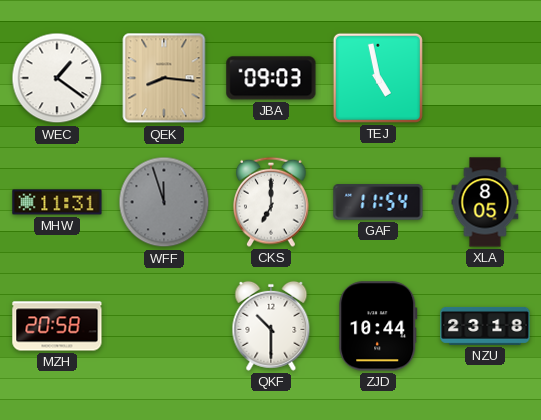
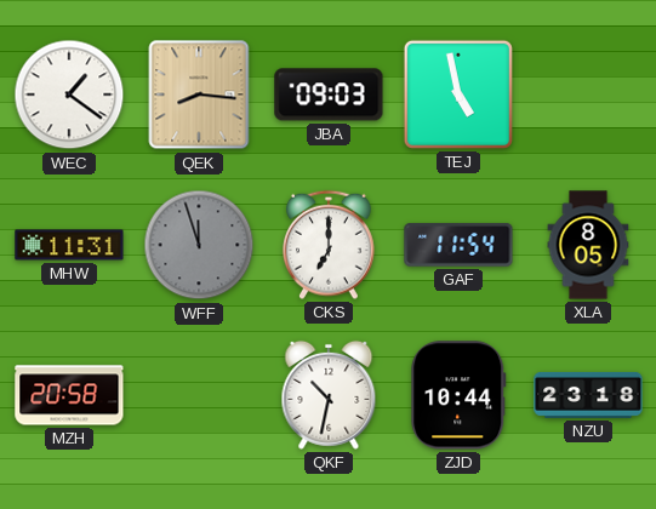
QKF: 10:30 -> 10:32 (329, 395)
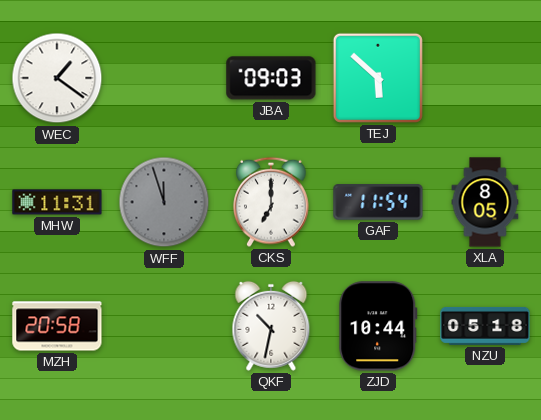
QEK: 8:16 -> none (199, 95)
TEJ: 4:58 -> 5:52 (378, 78)
NZU: 23:18 -> 05:18 (485, 326)
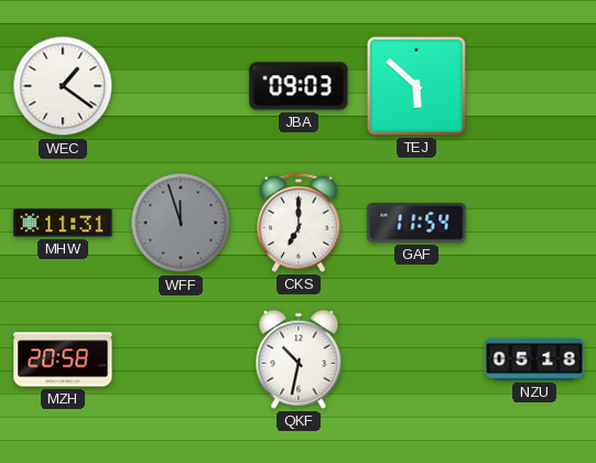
XLA: 8:05 -> none (485, 202)
ZJD: 10:44 -> none (378, 326)
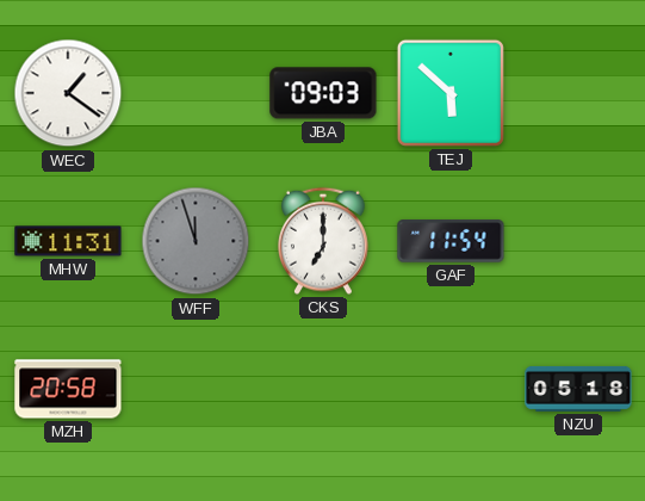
QKF: 10:32 -> none (299, 359)
